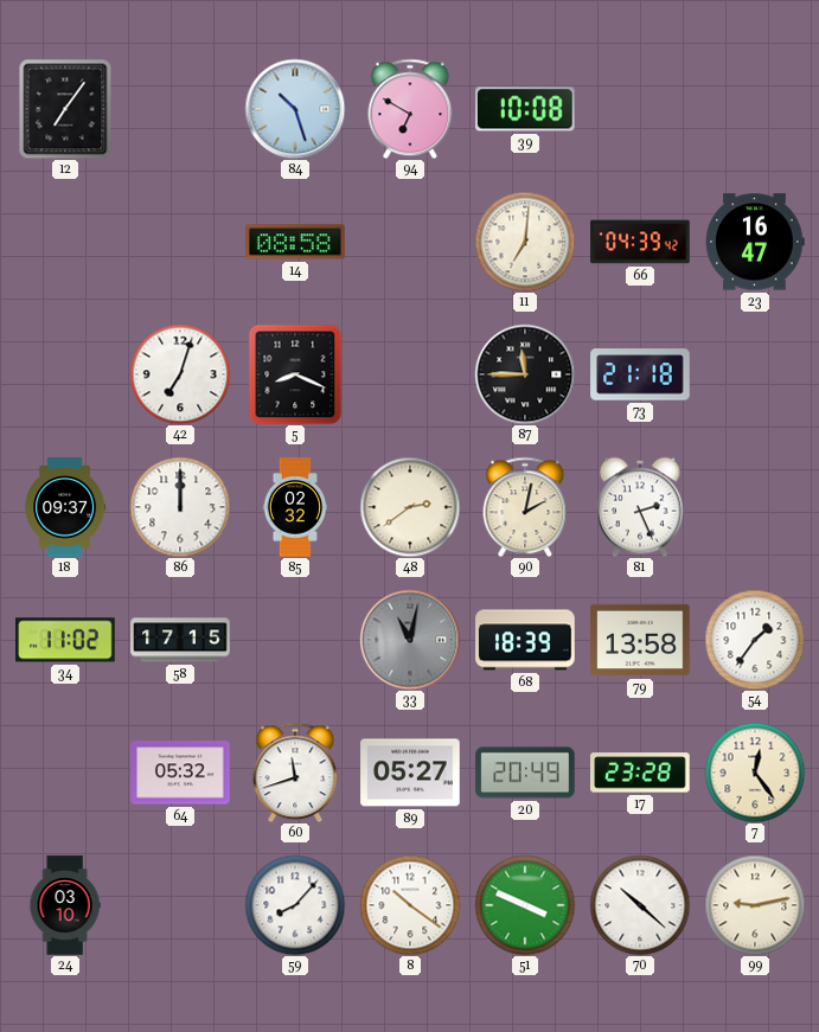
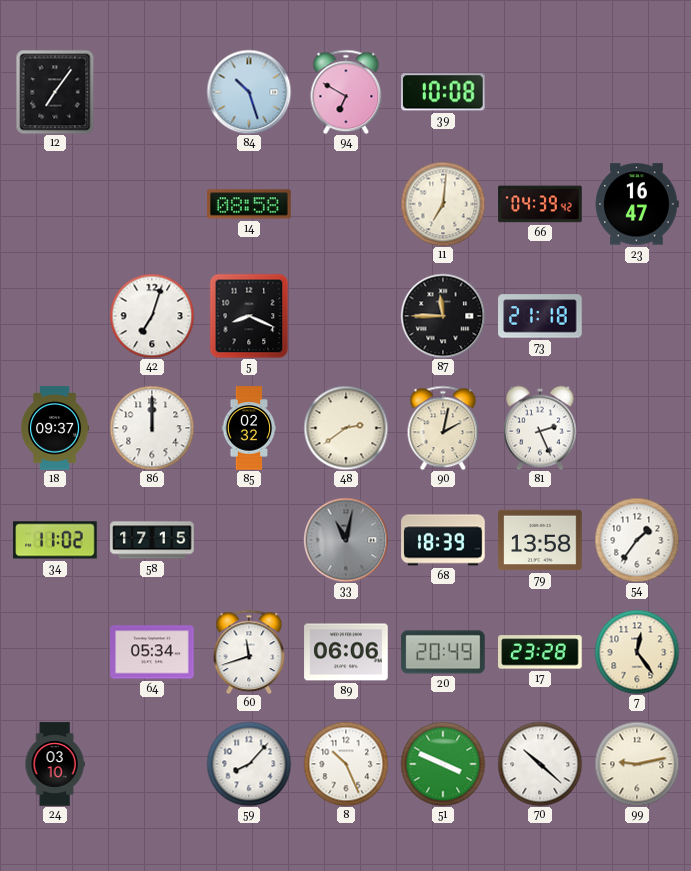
64: 05:32 -> 05:34 (152, 652)
89: 05:27 -> 06:06 (346, 652)
8: 10:21 -> 10:26 (346, 764)
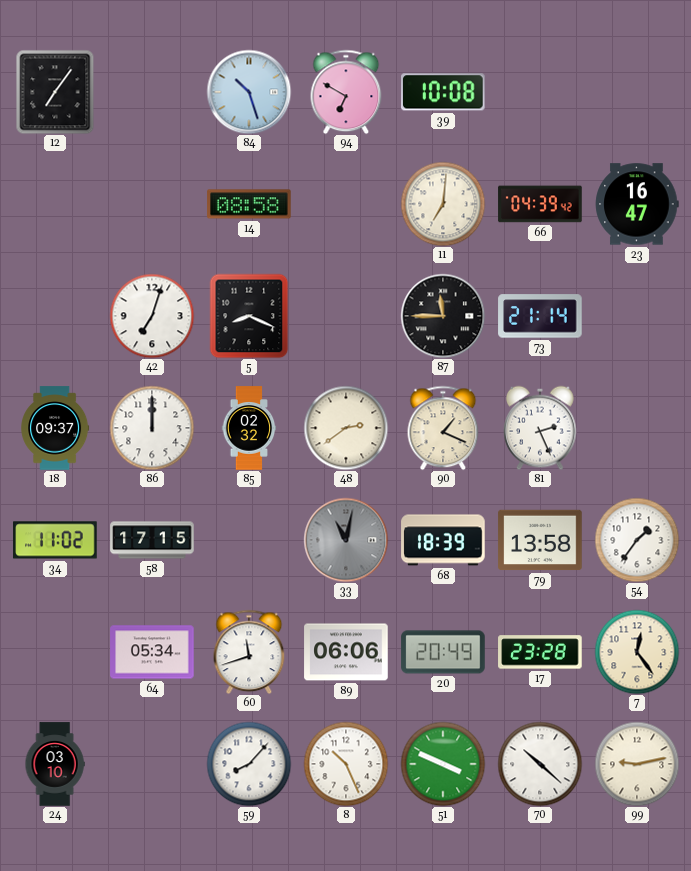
73: 21:18 -> 21:14 (540, 316)
90: 2:02 -> 1:19 (443, 428)
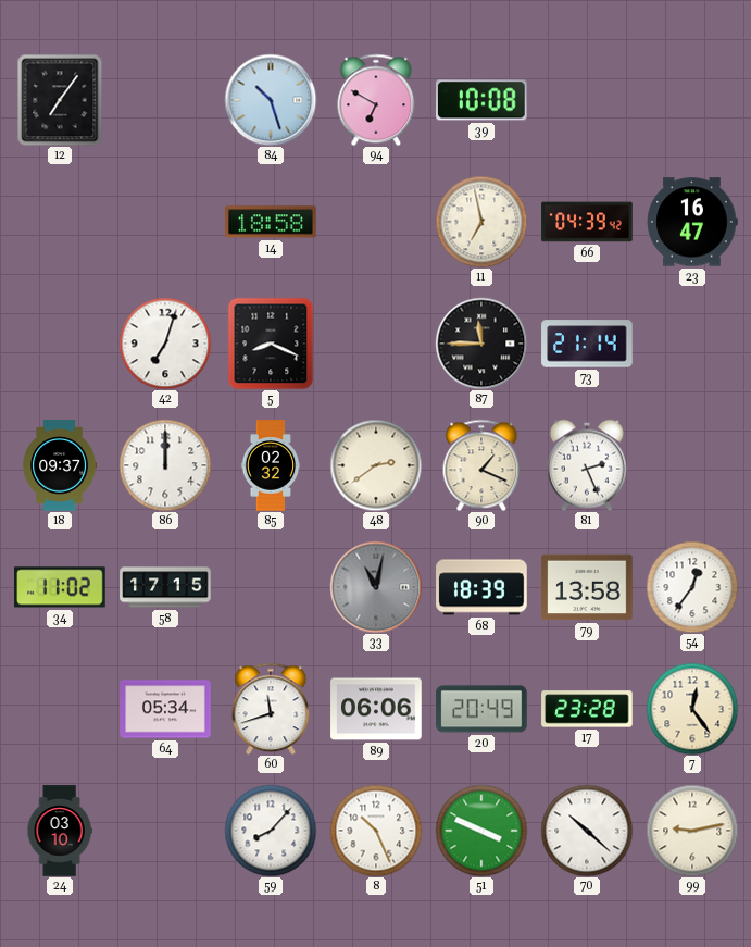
14: 08:58 -> 18:58 (271, 222)
11: 7:01 -> 6:58 (481, 222)
54: 1:36 -> 12:36 (692, 587)
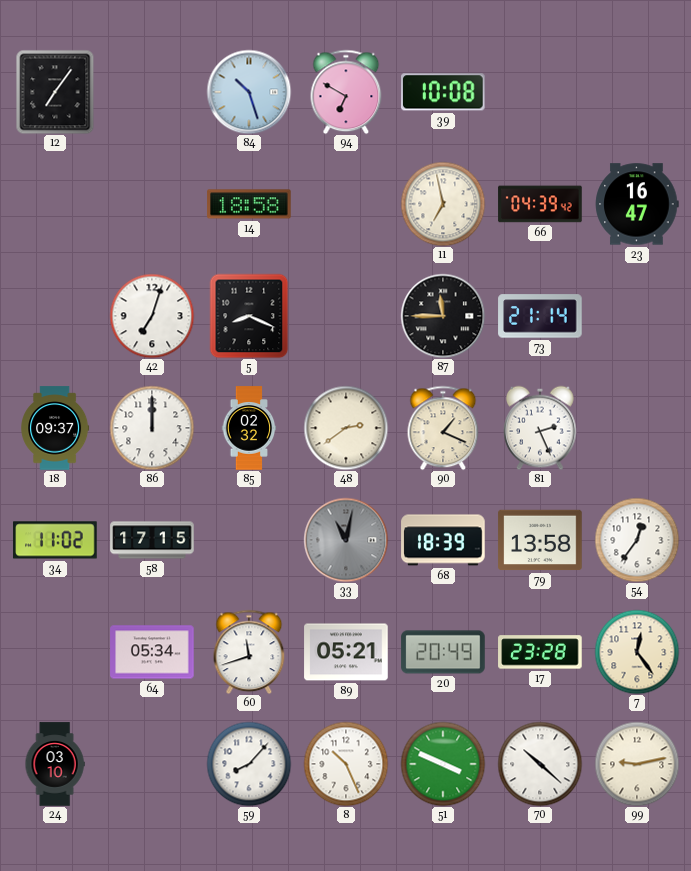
89: 06:06 -> 05:21 (346, 652)
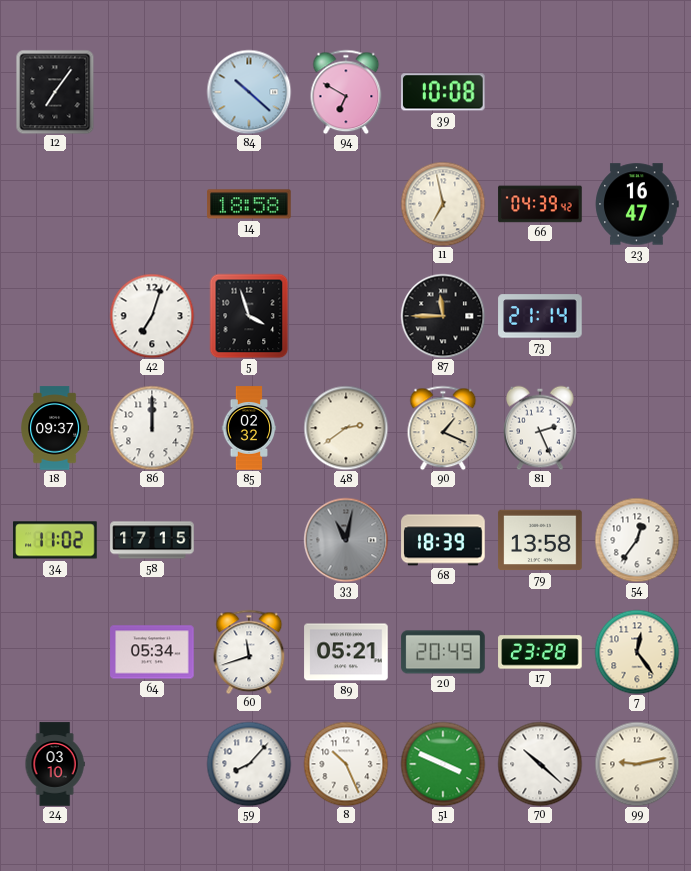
84: 10:27 -> 10:22 (249, 92)
5: 8:19 -> 3:57 (249, 316)
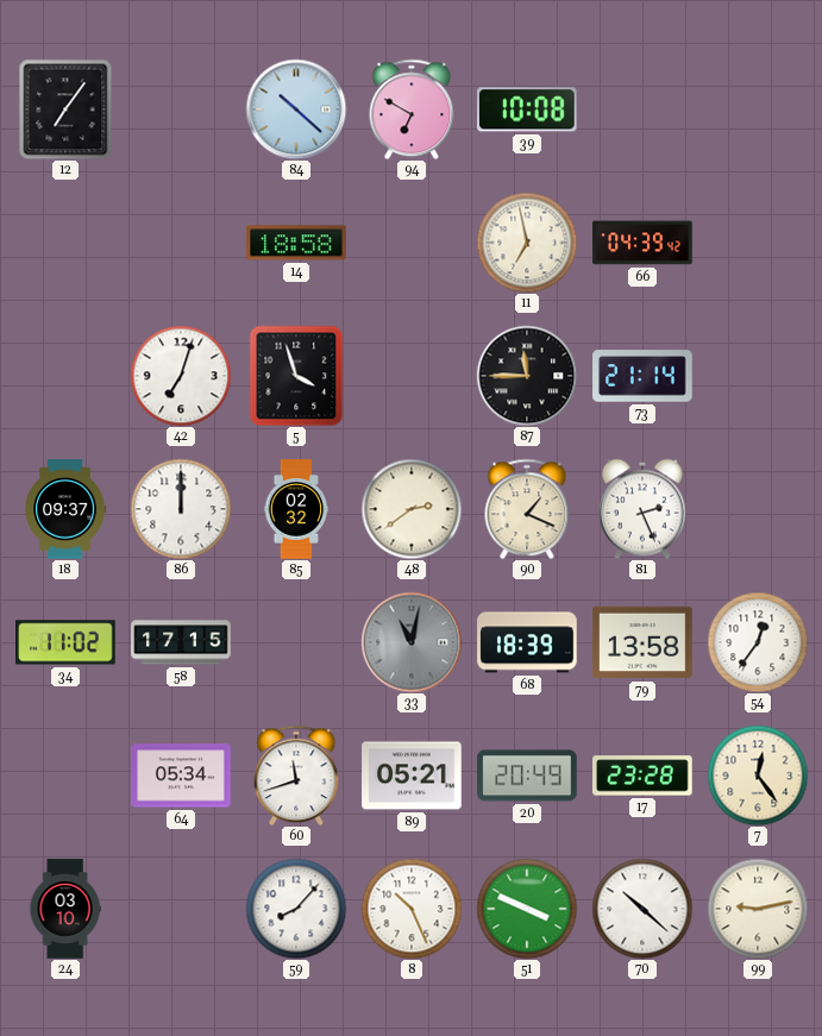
23: 16:47 -> none (637, 204)
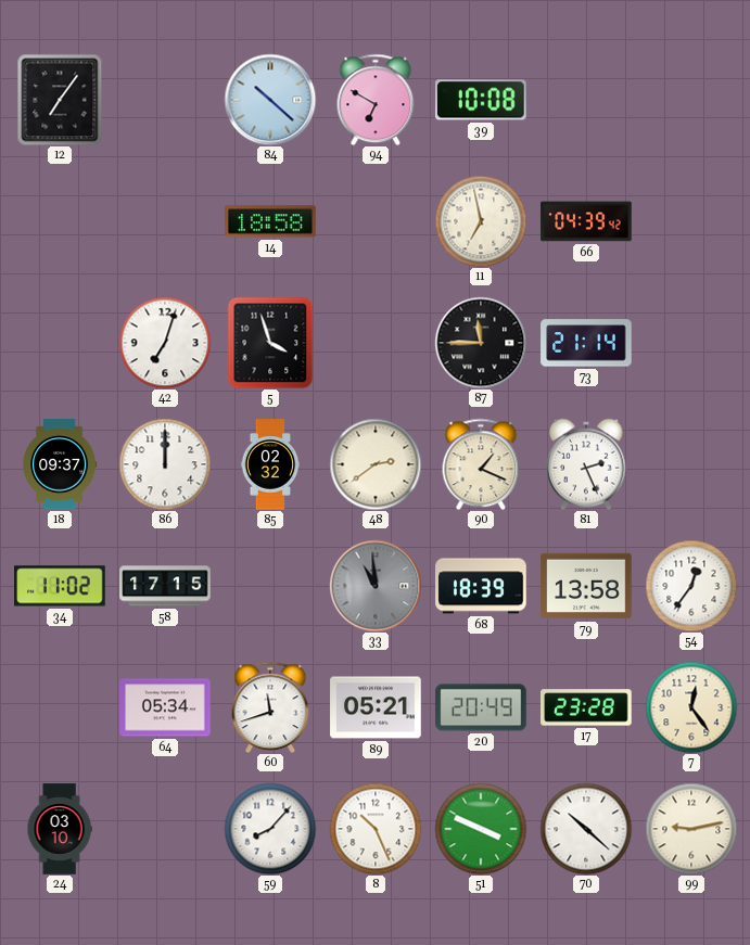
33: 11:02 -> 10:59 (376, 586)
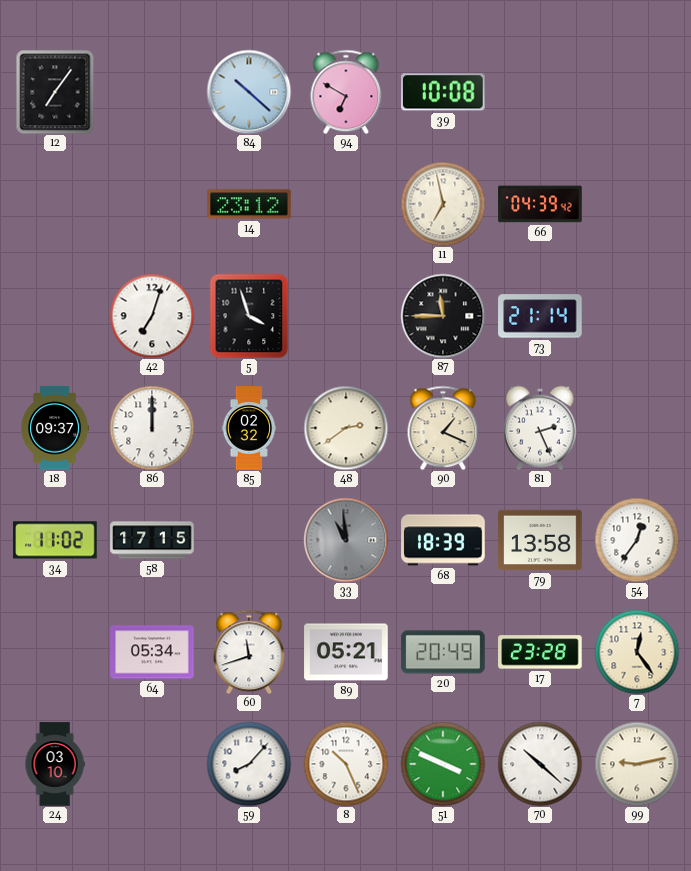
14: 18:58 -> 23:12 (249, 204)
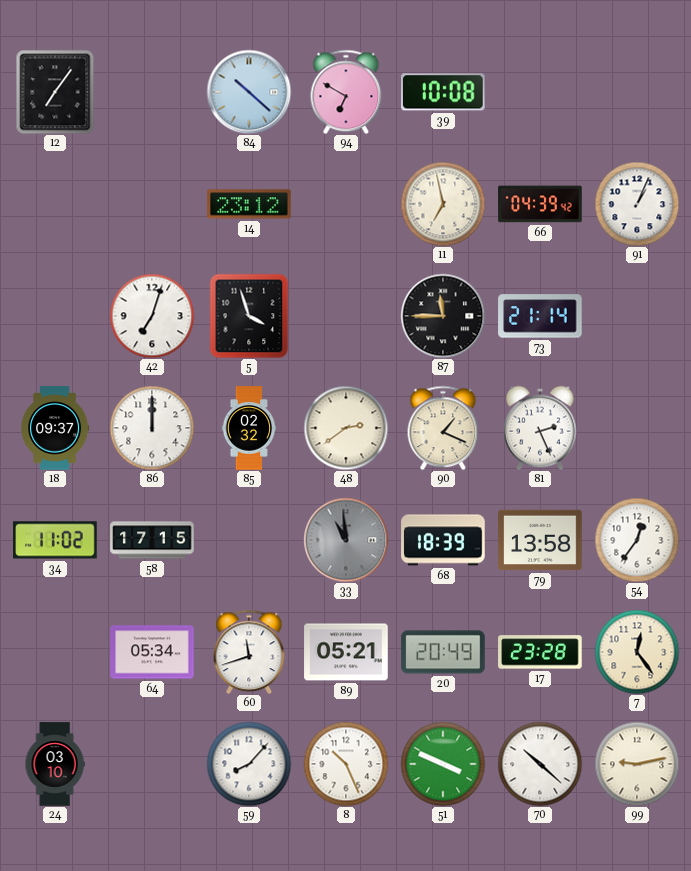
91: none -> 1:04 (637, 204)
